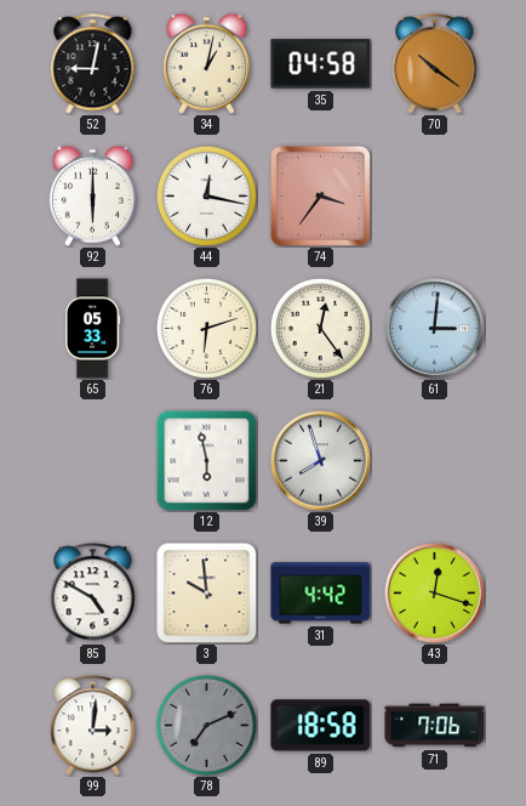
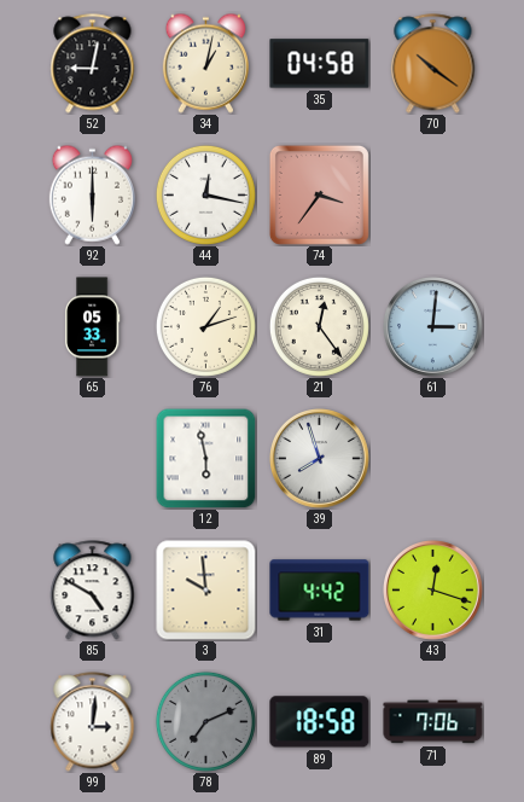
76: 6:12 -> 1:12 (205, 326)
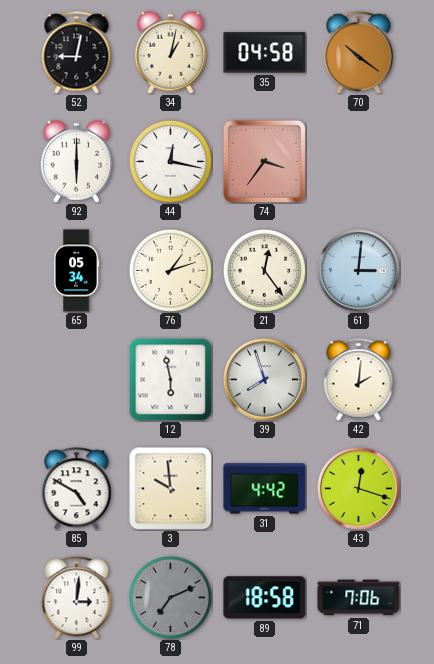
65: 05:33 -> 05:34 (76, 271)
42: none -> 2:01 (359, 380)
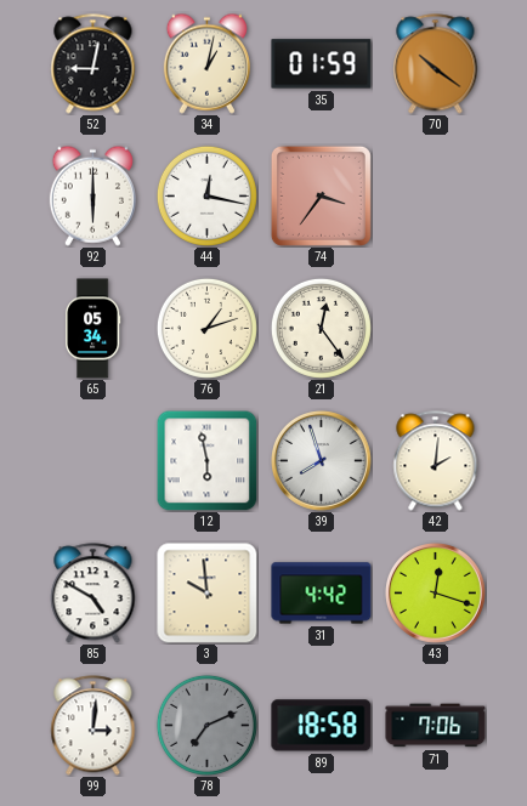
35: 04:58 -> 01:59 (322, 64)
61: 3:01 -> none (359, 271)
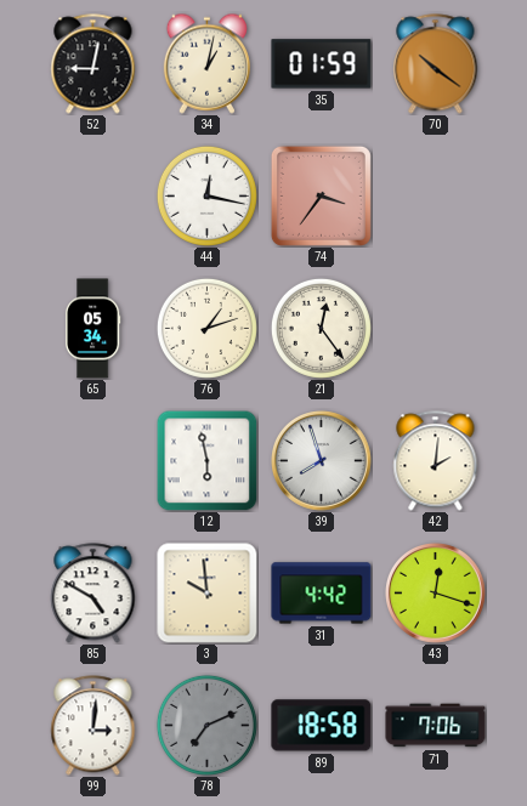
92: 6:00 -> none (92, 195)
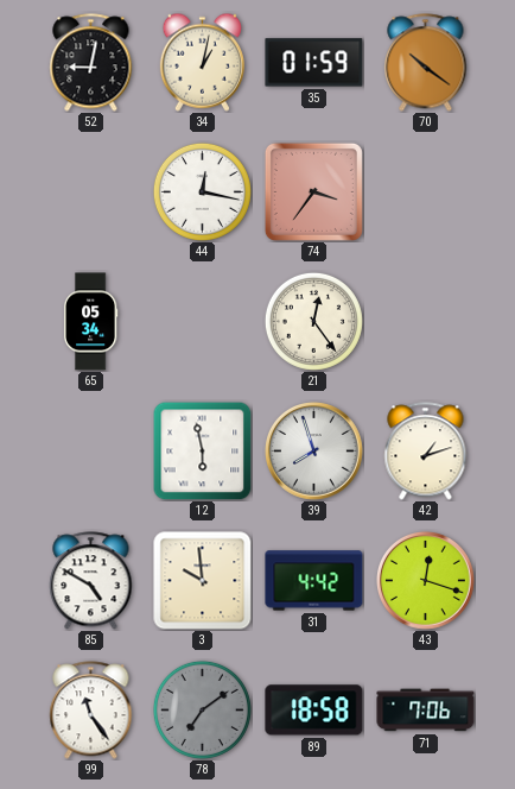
76: 1:12 -> none (206, 328)
42: 2:01 -> 1:12 (426, 452)
99: 3:01 -> 11:24 (91, 711)
78: 7:11 -> 7:09 (202, 709)
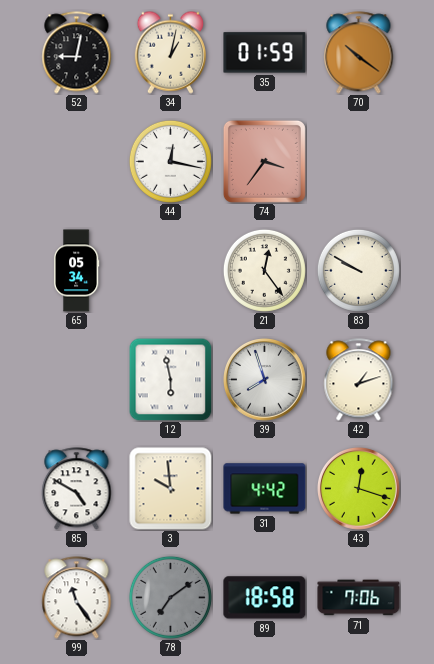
83: none -> 9:50 (358, 270)
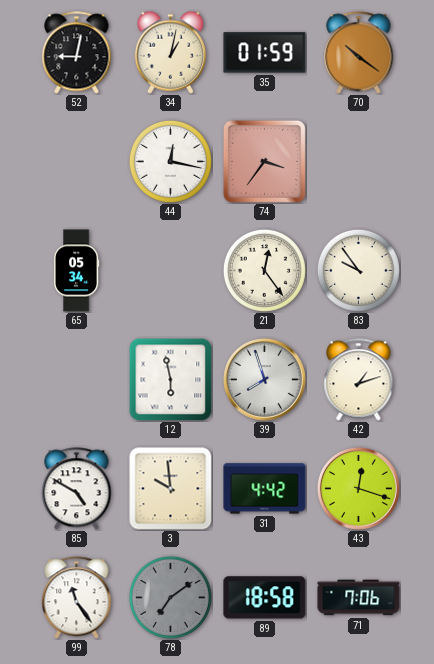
83: 9:50 -> 9:54 (358, 270)
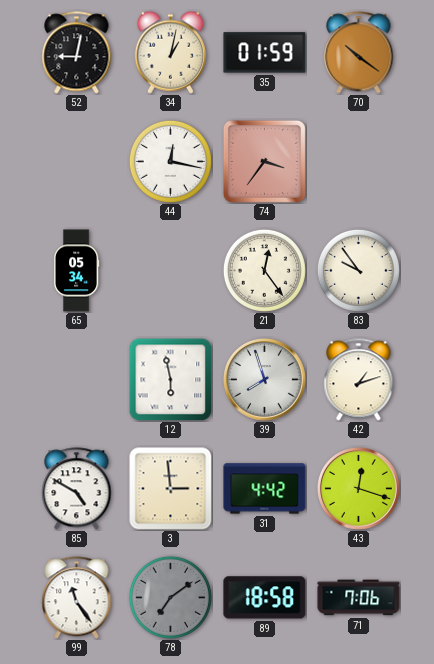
3: 9:59 -> 2:59 (171, 489)
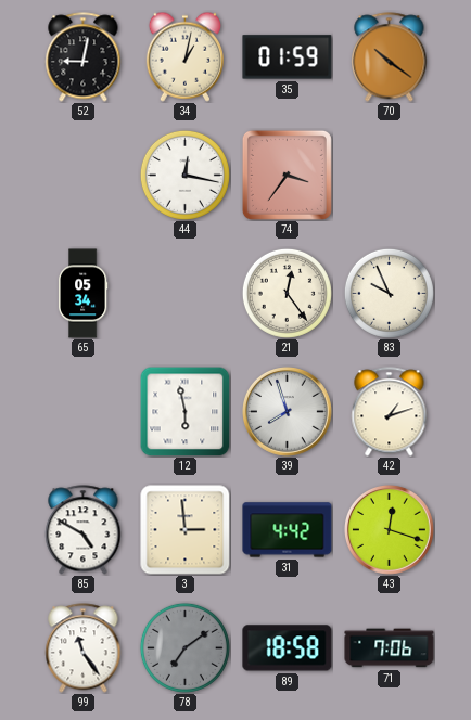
83: 9:54 -> 9:56 (389, 293)
